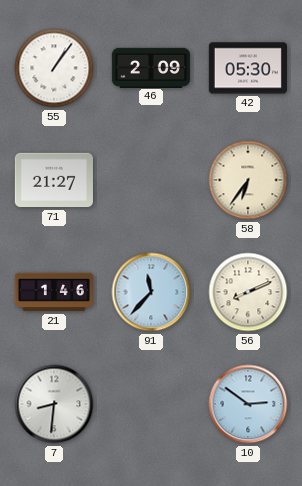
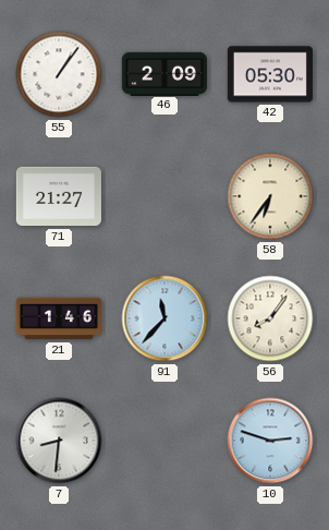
56: 8:11 -> 8:06 (270, 318)
10: 2:51 -> 2:48 (270, 441)
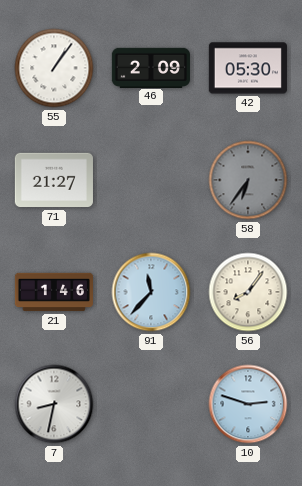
58 dial: cream -> grey (248, 180)
7: 8:31 -> 8:32 (54, 404)
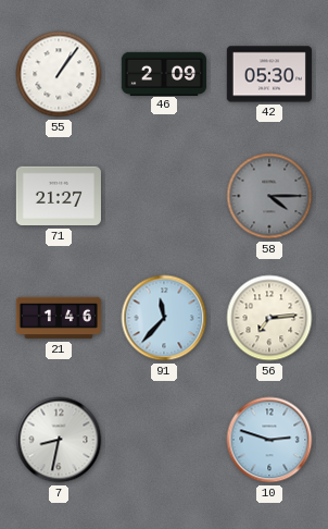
58: 6:36 -> 4:15 (269, 196)
56: 8:06 -> 7:14 (269, 318)
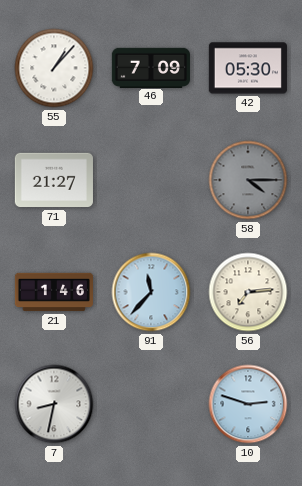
55: 1:06 -> 1:07 (54, 68)
46: 2:09 -> 7:09 (151, 67)
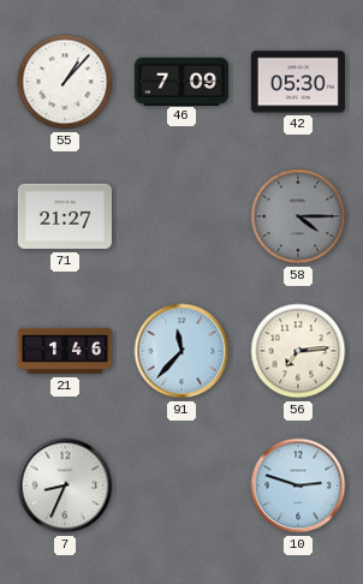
7: 8:32 -> 8:34 (65, 485)
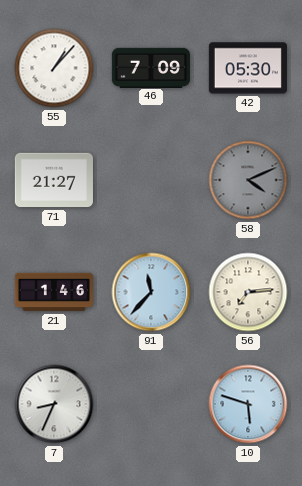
58: 4:15 -> 4:11 (248, 180)
10: 2:48 -> 5:48 (248, 404)
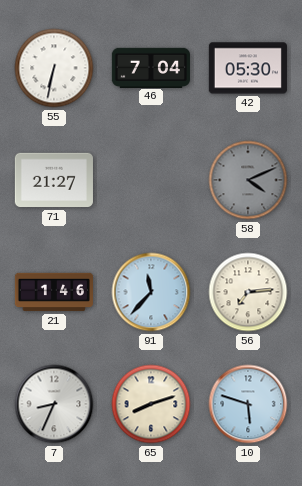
55: 1:07 -> 6:32 (54, 68)
46: 7:09 -> 7:04 (151, 67)
65: none -> 8:12 (151, 404)
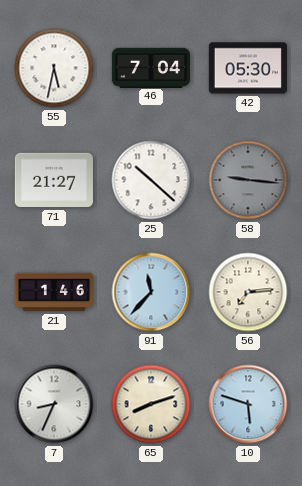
55: 6:32 -> 5:32 (54, 68)
25: none -> 10:22 (151, 180)
58: 4:11 -> 9:16 (248, 180)
